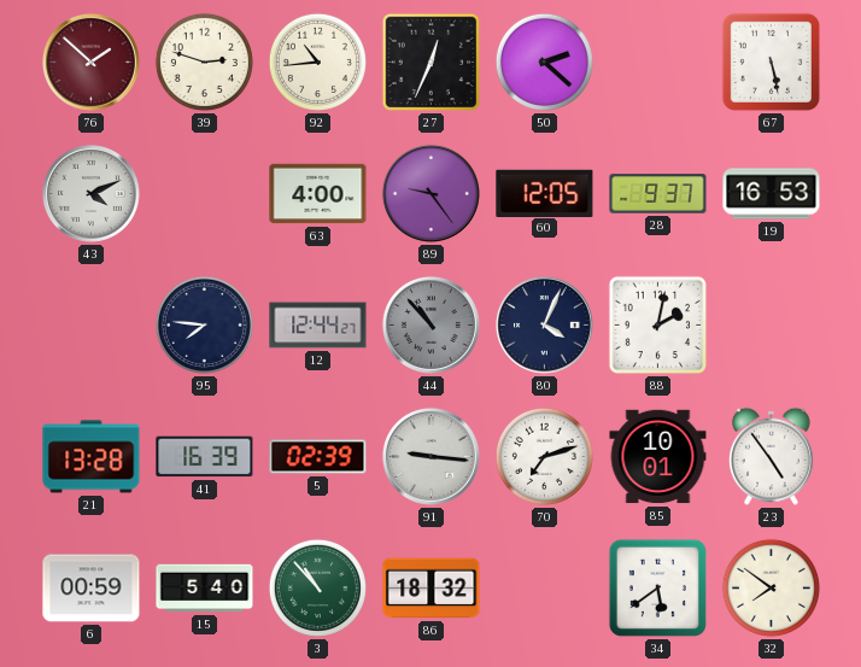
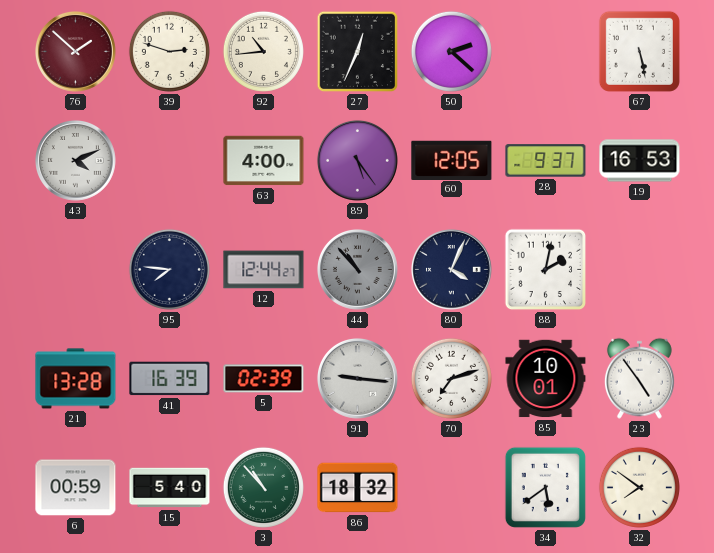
89: 9:24 -> 5:24 (357, 160)
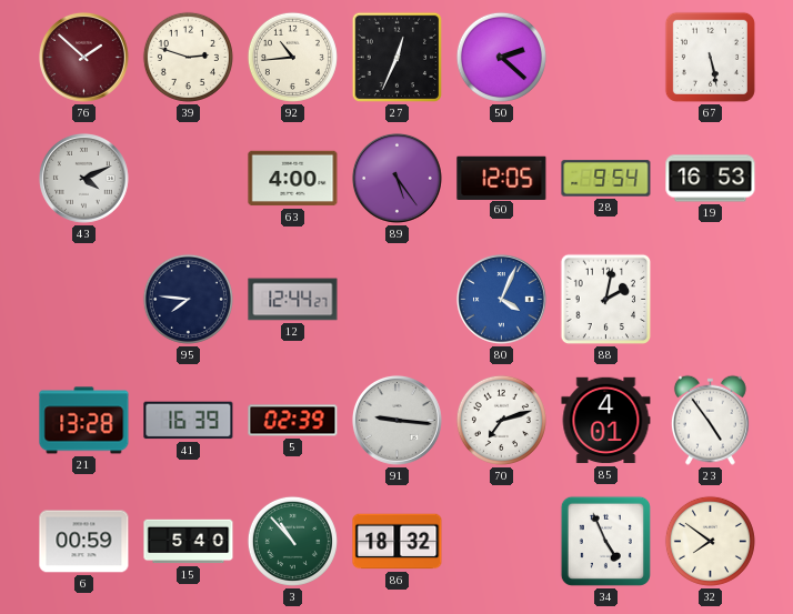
28: 9:37 -> 9:54 (606, 179)
44: 10:53 -> none (357, 269)
80 dial: navy -> blue (501, 299)
85: 10:01 -> 4:01 (606, 421)
34: 5:39 -> 4:56 (605, 541)
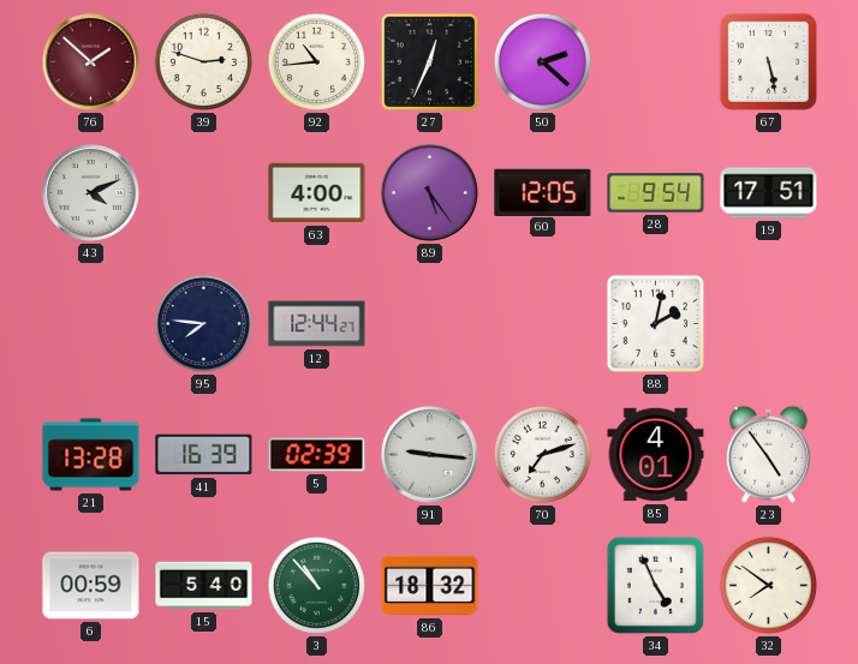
19: 16:53 -> 17:51 (769, 193)
80: 4:04 -> none (501, 299)
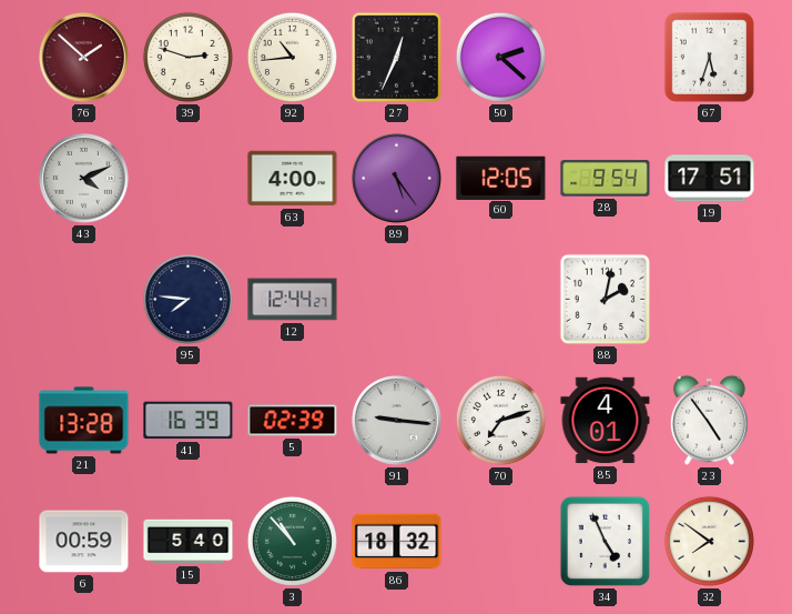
67: 5:28 -> 5:33 (709, 57)
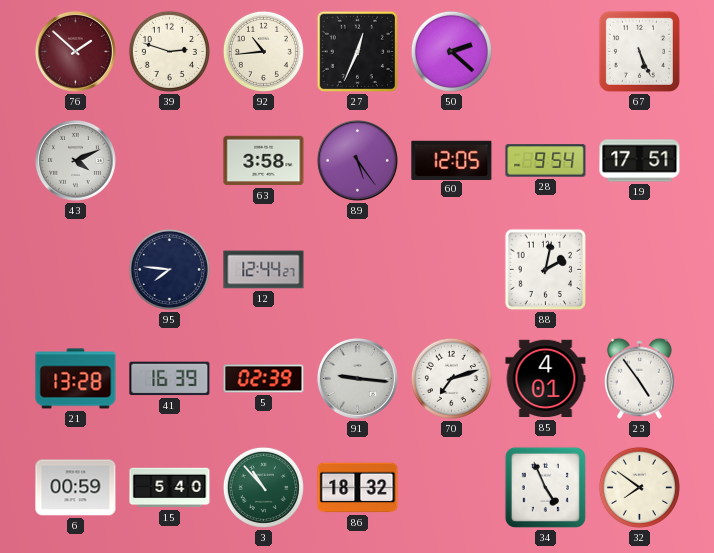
67: 5:33 -> 5:26 (639, 51)
63: 4:00 -> 3:58 (264, 161)
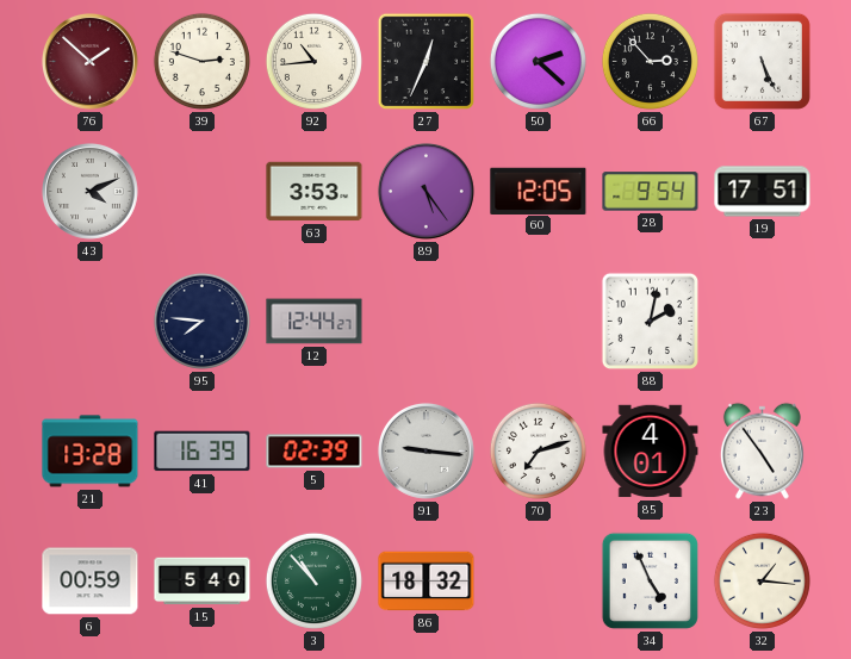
66: none -> 2:53 (650, 61)
63: 3:58 -> 3:53 (315, 192)
32: 7:51 -> 1:16 (762, 580)
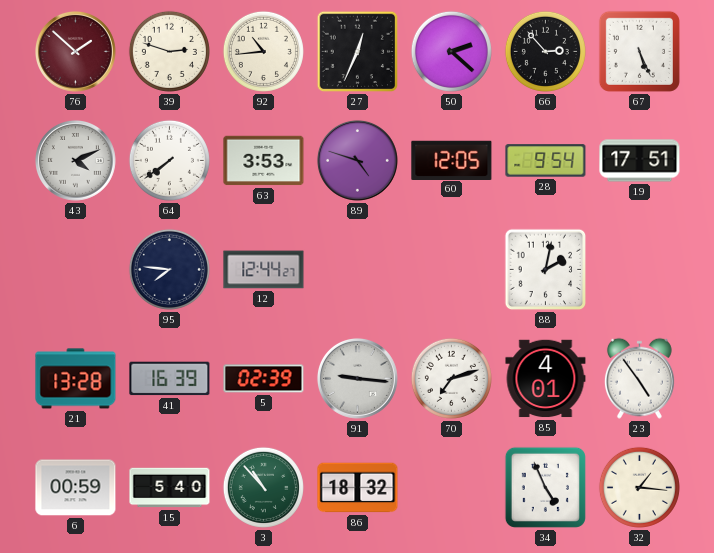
64: none -> 7:39 (169, 160)
89: 5:24 -> 4:48 (357, 160)
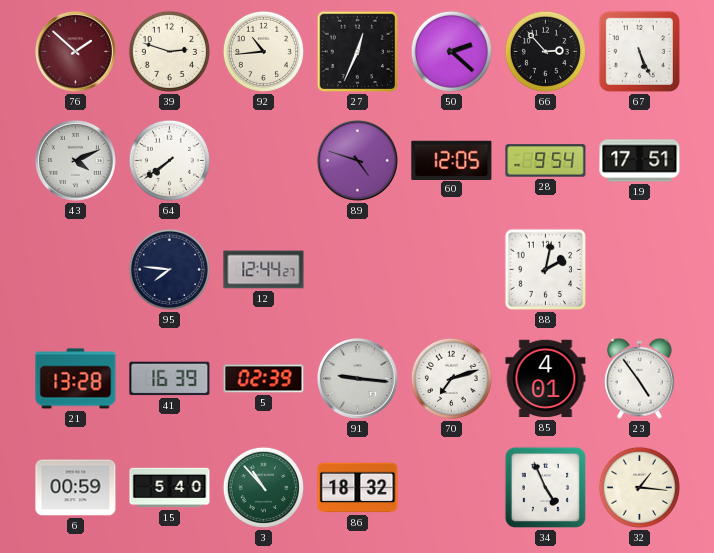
63: 3:53 -> none (264, 161)
